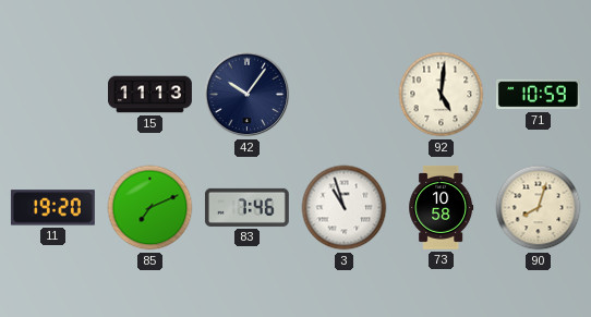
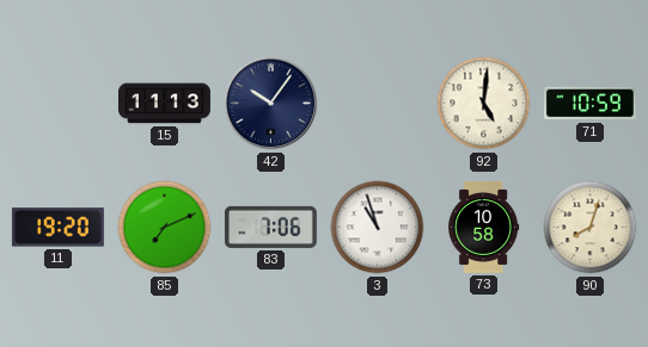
83: 7:46 -> 7:06 (270, 227)
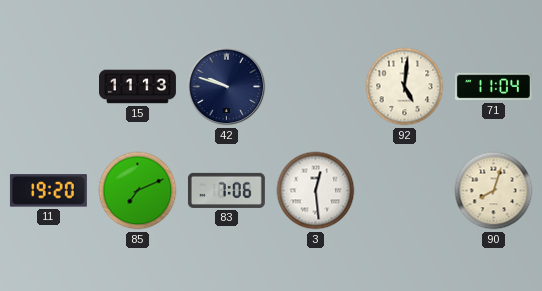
42: 10:06 -> 9:48 (227, 87)
71: 10:59 -> 11:04 (493, 87)
3: 10:57 -> 12:29 (316, 191)
73: 10:58 -> none (484, 227)
